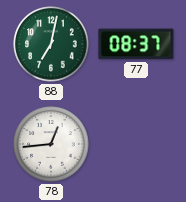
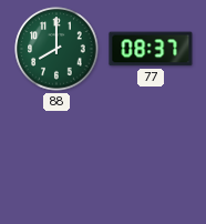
88: 7:02 -> 8:00 (56, 49)
78: 12:44 -> none (51, 144)
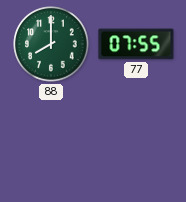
77: 08:37 -> 07:55 (136, 44)
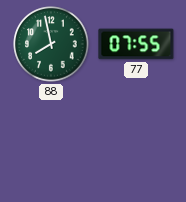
88: 8:00 -> 7:58 (51, 44)
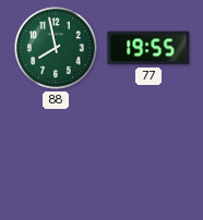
77: 07:55 -> 19:55 (148, 48)
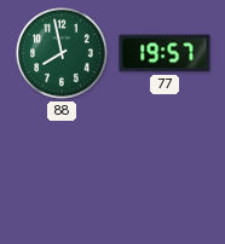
77: 19:55 -> 19:57 (165, 53)
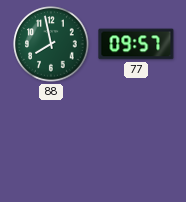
77: 19:57 -> 09:57 (136, 44)
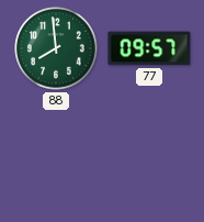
88: 7:58 -> 7:59 (56, 48)
